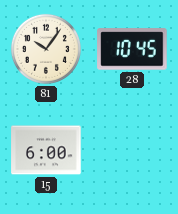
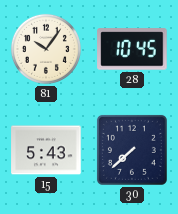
15: 6:00 -> 5:43 (46, 150)
30: none -> 7:38 (132, 150)
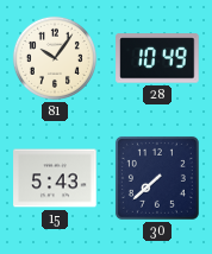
28: 10:45 -> 10:49 (157, 58)
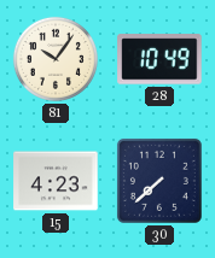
15: 5:43 -> 4:23 (56, 181)
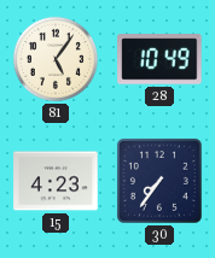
81: 10:06 -> 5:06 (56, 59)
30: 7:38 -> 7:36 (159, 181)
